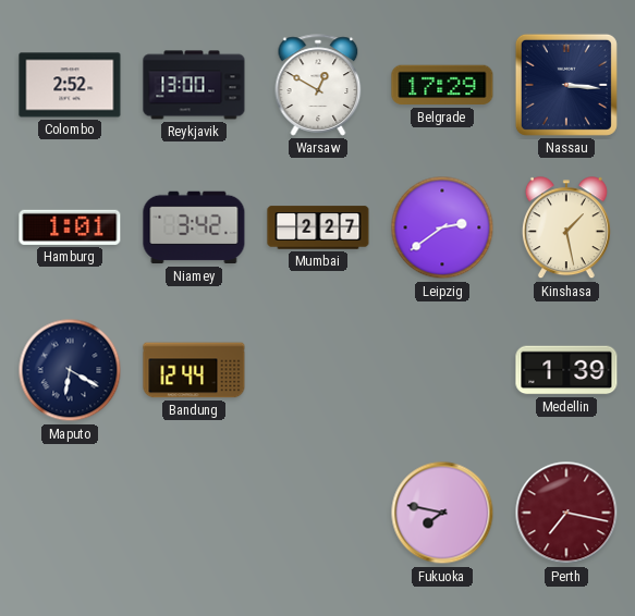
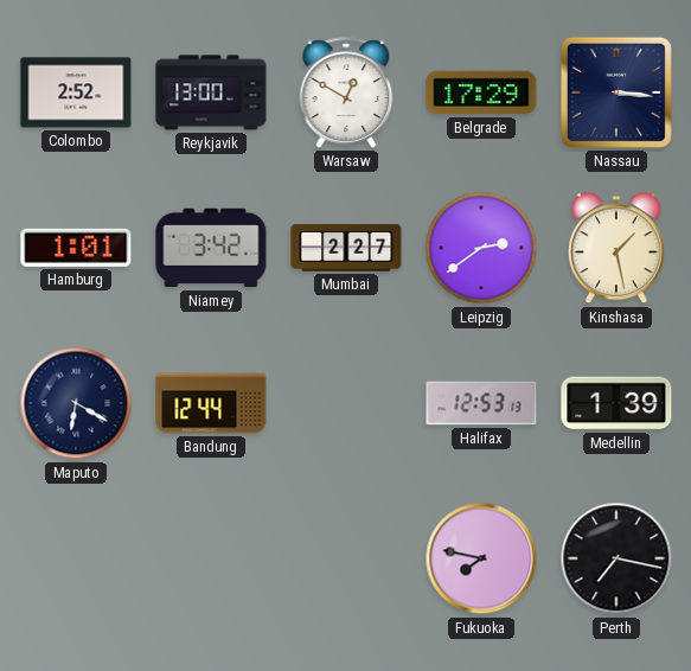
Halifax: none -> 12:53 (481, 403)
Perth dial: burgundy -> black (616, 558)
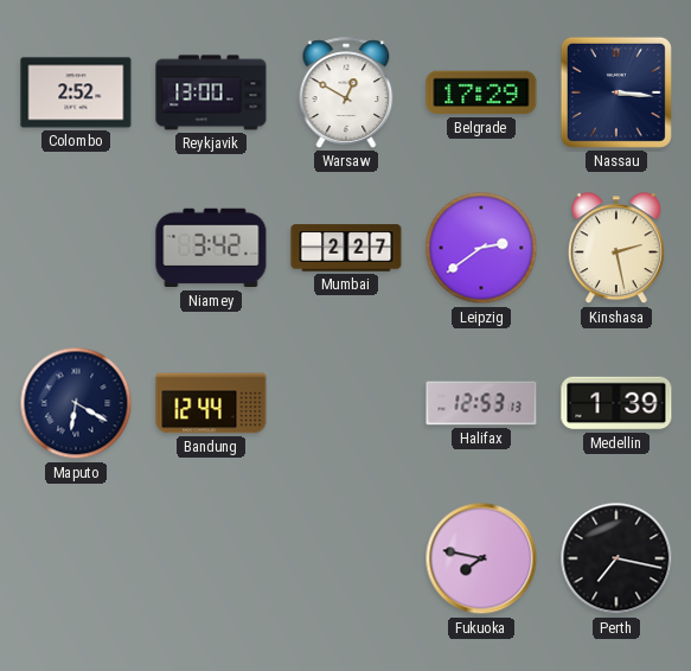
Hamburg: 1:01 -> none (76, 248)
Kinshasa: 1:28 -> 2:28 (616, 249)
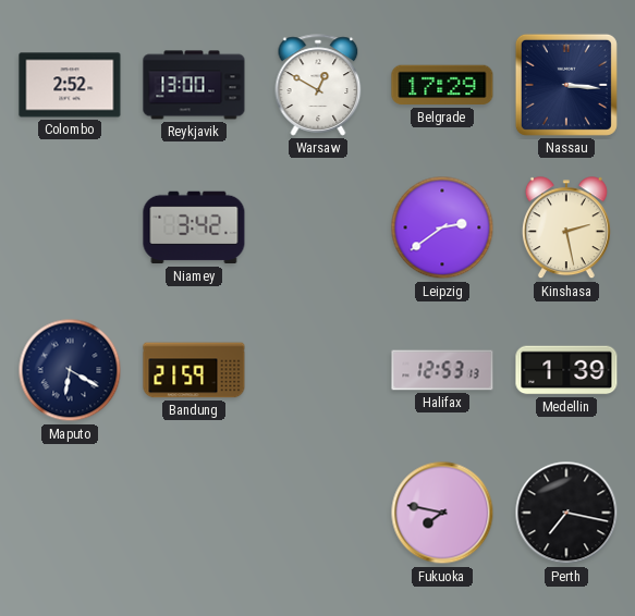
Mumbai: 2:27 -> none (346, 248)
Bandung: 12:44 -> 21:59 (194, 370)
